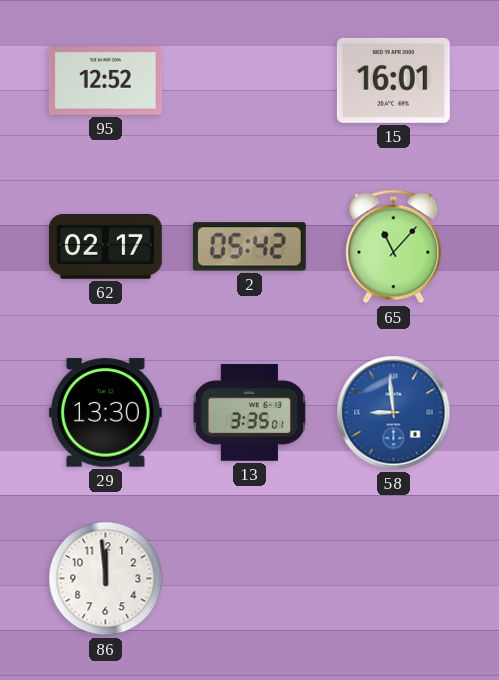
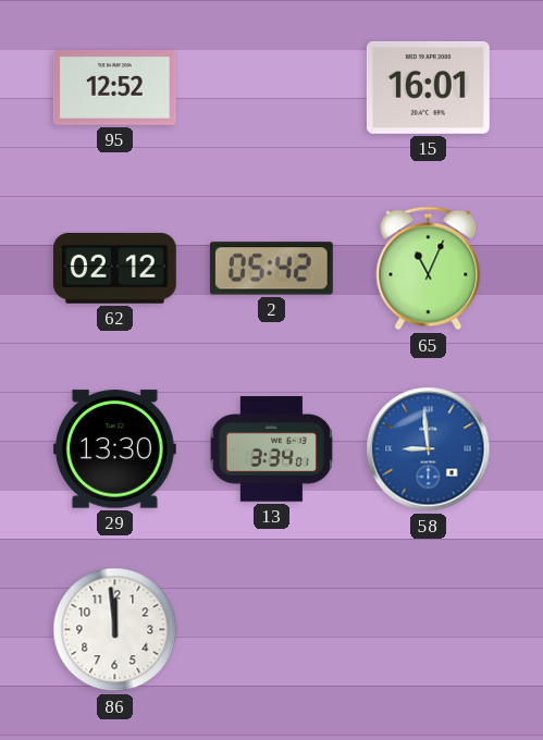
62: 02:17 -> 02:12 (114, 268)
65: 11:07 -> 11:04 (429, 269)
13: 3:35 -> 3:34 (271, 449)
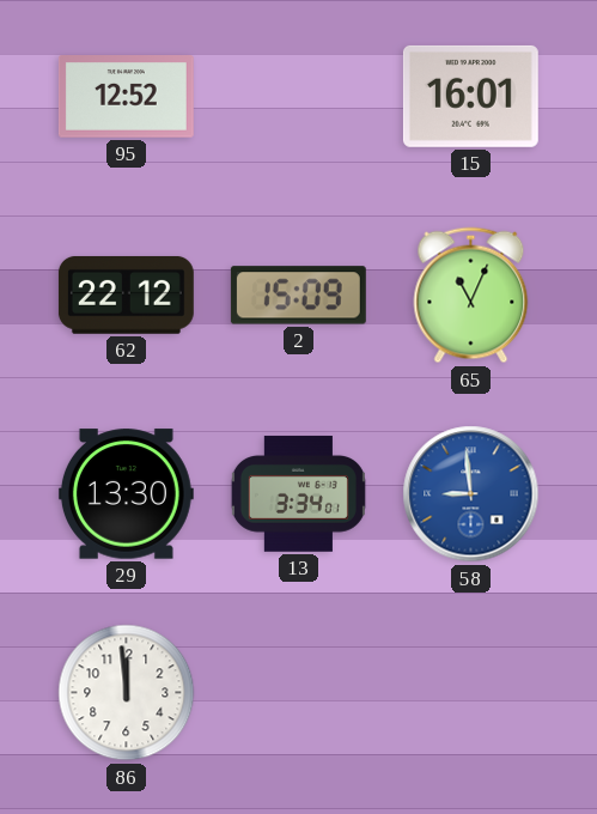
62: 02:12 -> 22:12 (126, 294)
2: 05:42 -> 15:09 (298, 296)
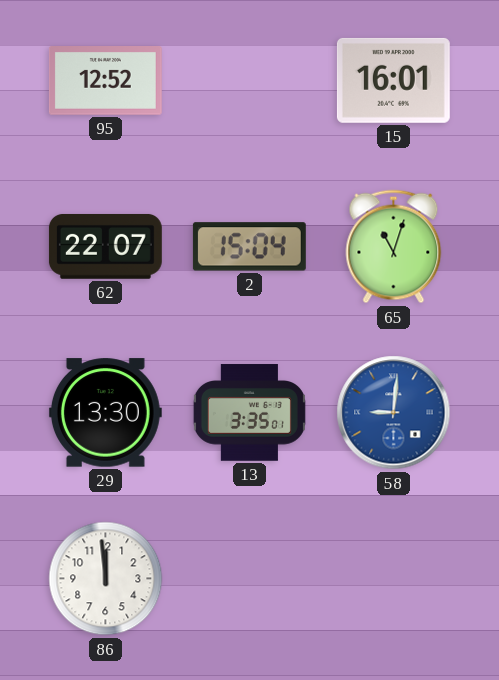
62: 22:12 -> 22:07 (105, 246)
2: 15:09 -> 15:04 (249, 247)
65: 11:04 -> 11:03 (394, 247)
13: 3:34 -> 3:35 (249, 413)
58: 8:59 -> 9:01 (394, 413)
